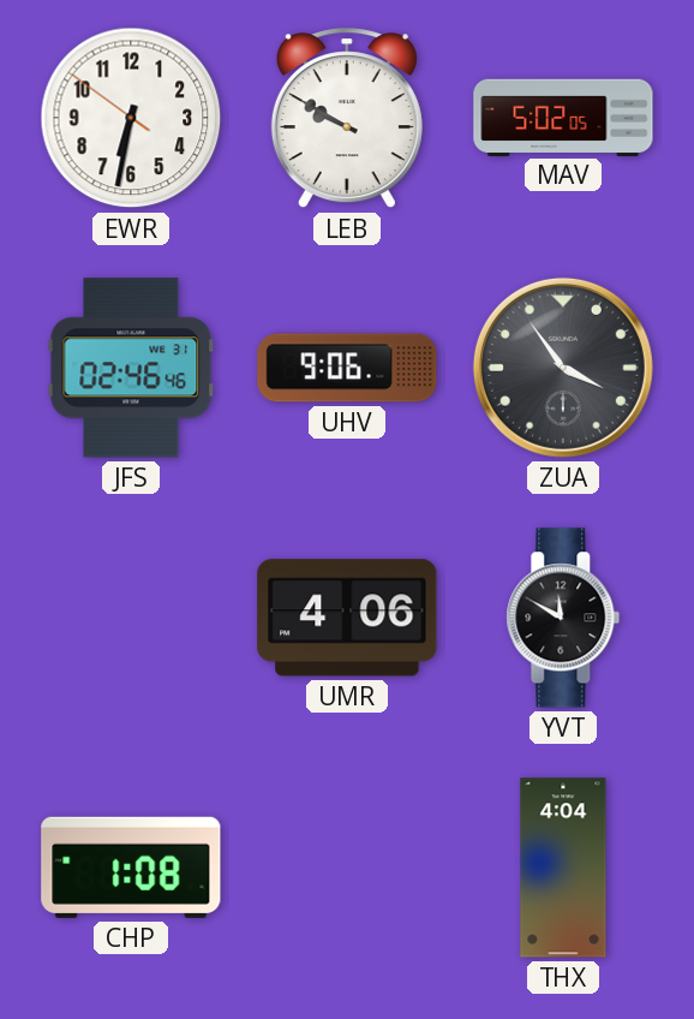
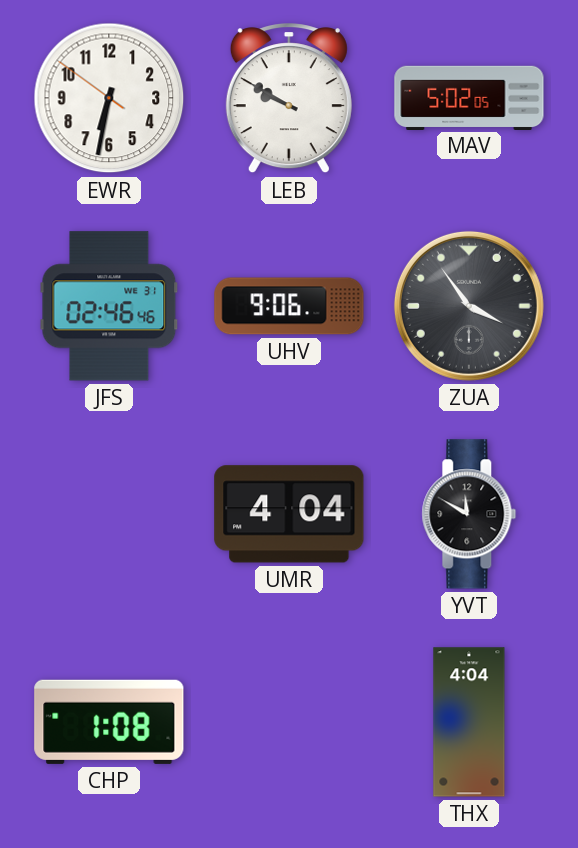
UMR: 4:06 -> 4:04 (289, 514)
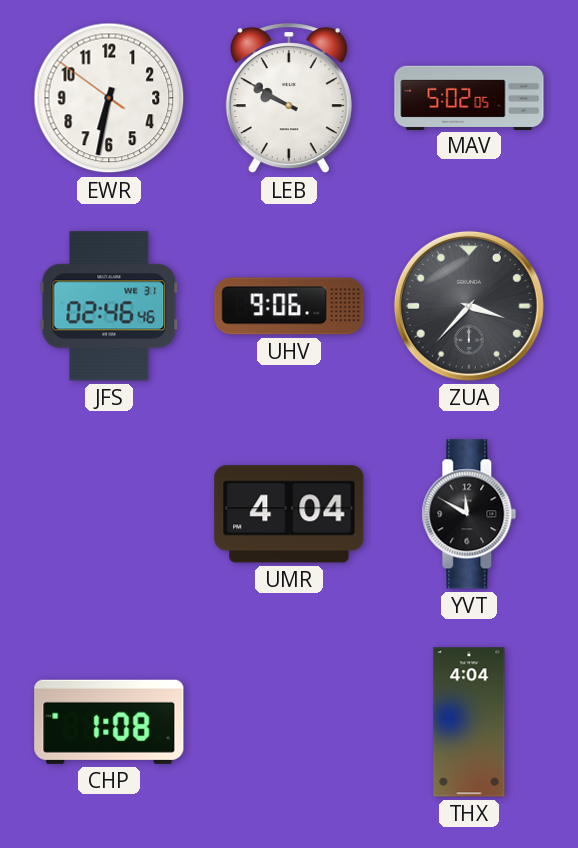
ZUA: 3:54 -> 3:37 (469, 306)
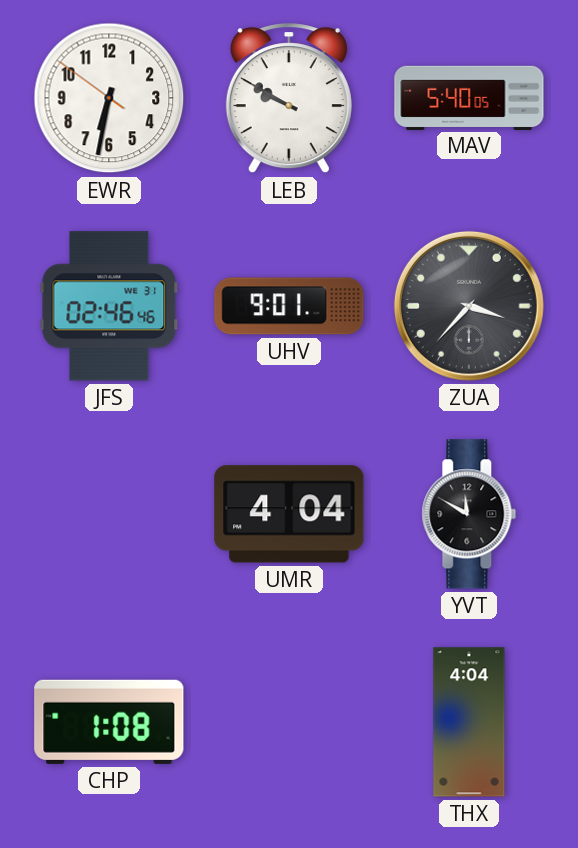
MAV: 5:02 -> 5:40 (469, 97)
UHV: 9:06 -> 9:01 (289, 306)
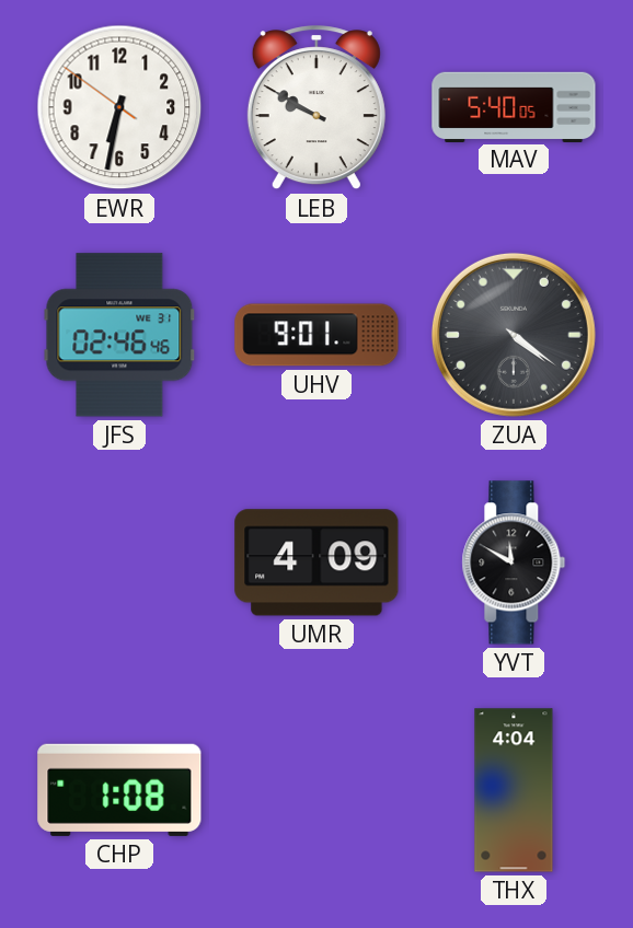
ZUA: 3:37 -> 4:21 (514, 335)
UMR: 4:04 -> 4:09 (316, 562)
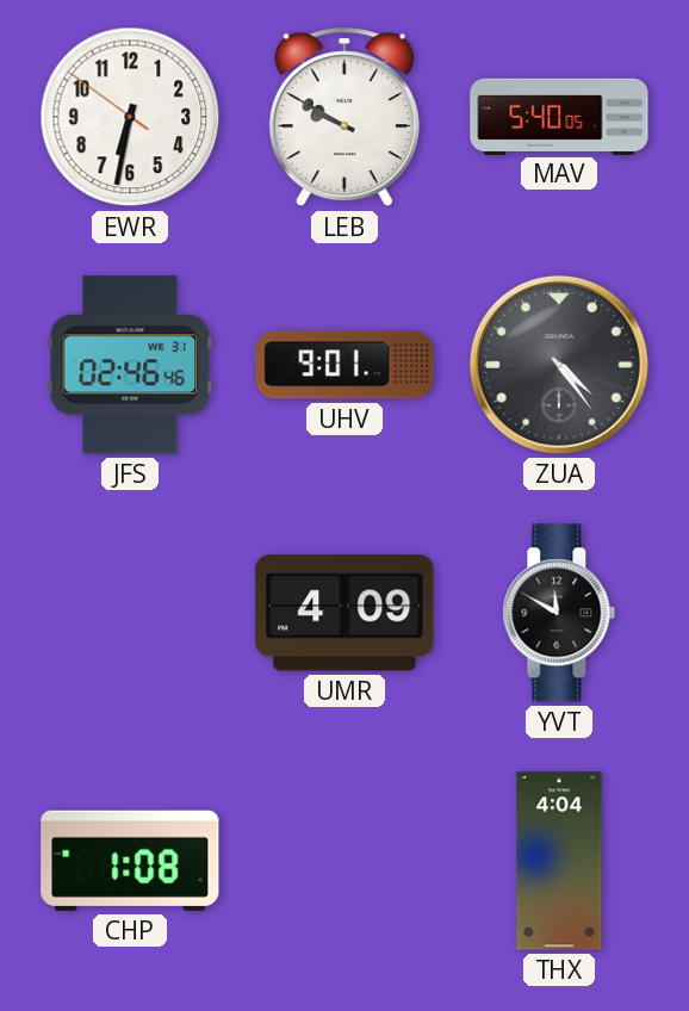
ZUA: 4:21 -> 4:24 (559, 365)
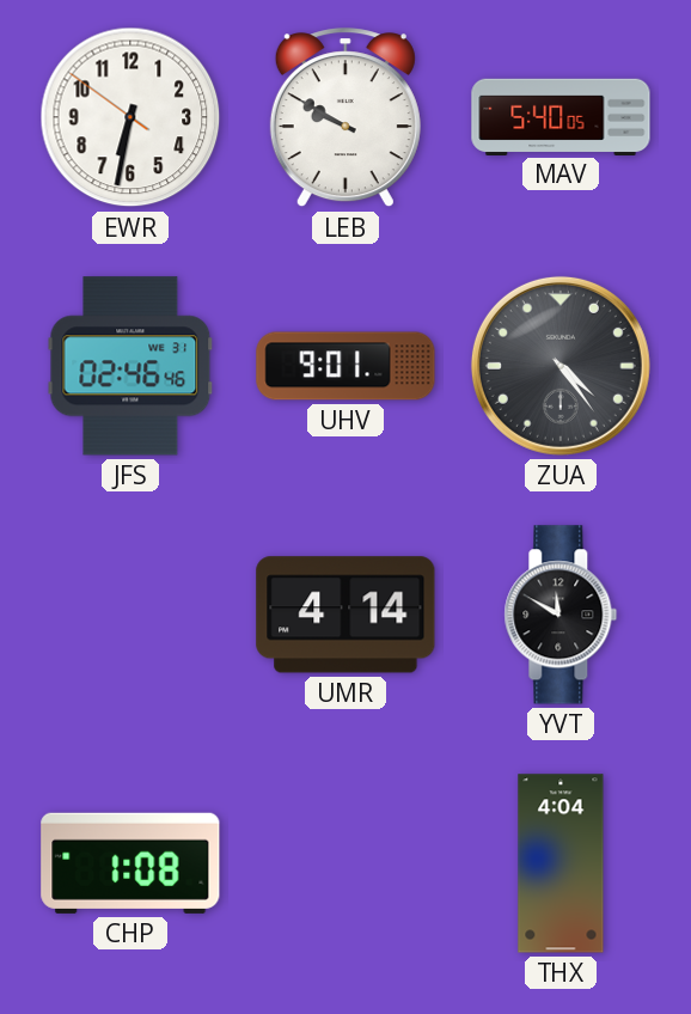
UMR: 4:09 -> 4:14 (345, 615)
